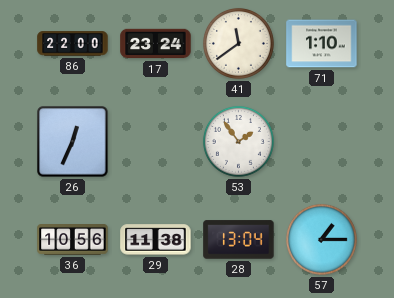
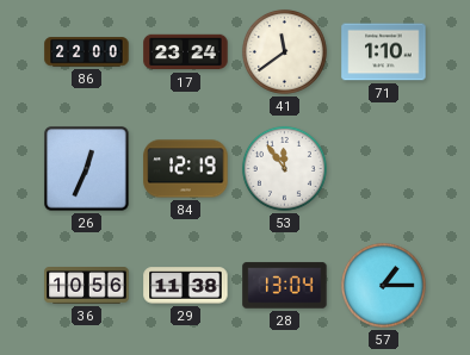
84: none -> 12:19 (186, 169)
53: 1:54 -> 11:54 (284, 168)
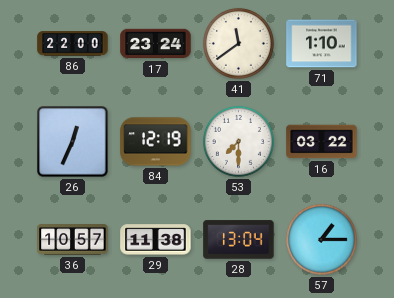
53: 11:54 -> 7:30 (238, 141)
16: none -> 03:22 (322, 142)
36: 10:56 -> 10:57 (73, 240)
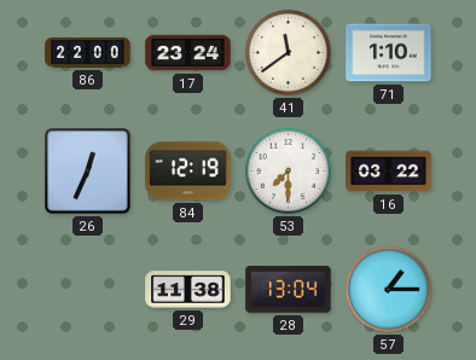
36: 10:57 -> none (73, 240)
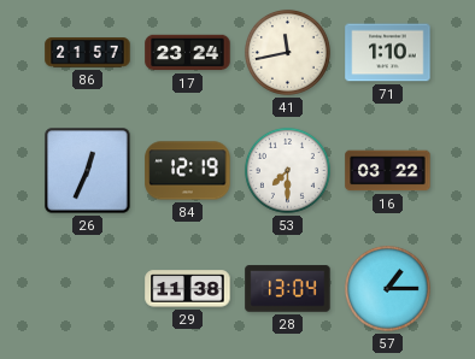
86: 22:00 -> 21:57 (88, 53)
41: 11:39 -> 11:43 (287, 52)
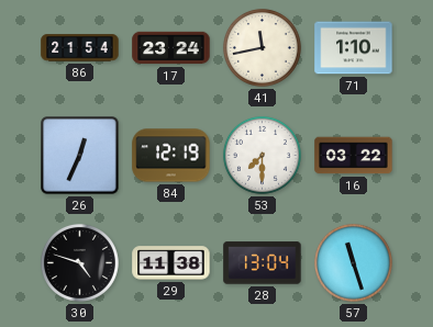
86: 21:57 -> 21:54 (80, 48)
30: none -> 4:48 (79, 262)
57: 1:15 -> 11:27 (353, 262)
